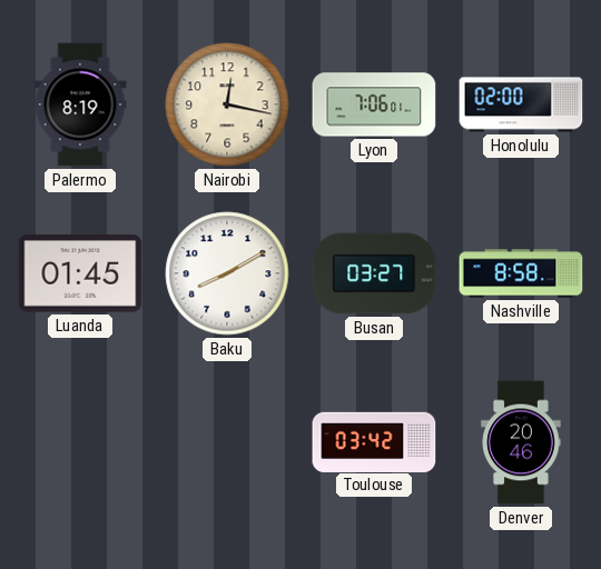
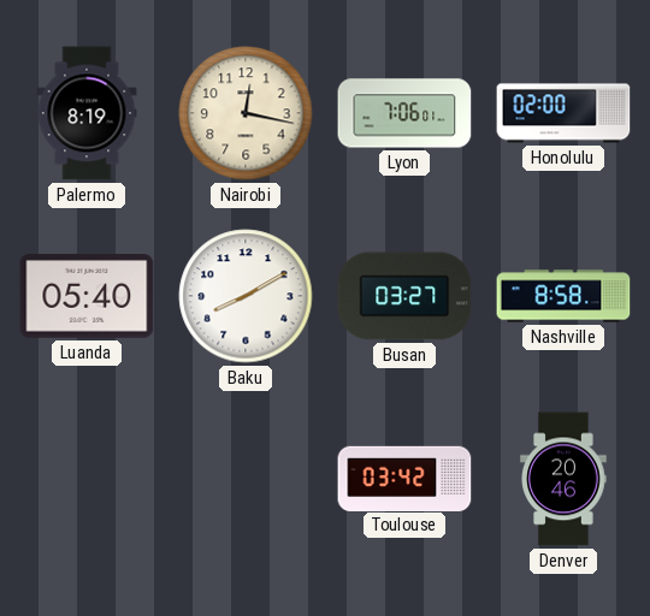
Luanda: 01:45 -> 05:40 (87, 296)
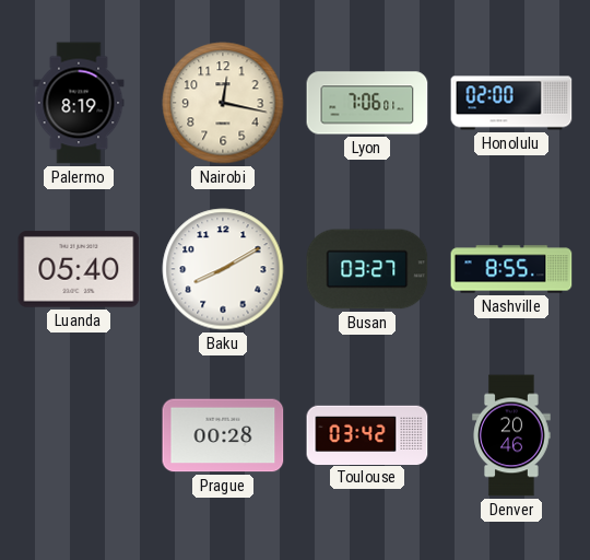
Nashville: 8:58 -> 8:55 (511, 269)
Prague: none -> 00:28 (223, 435)
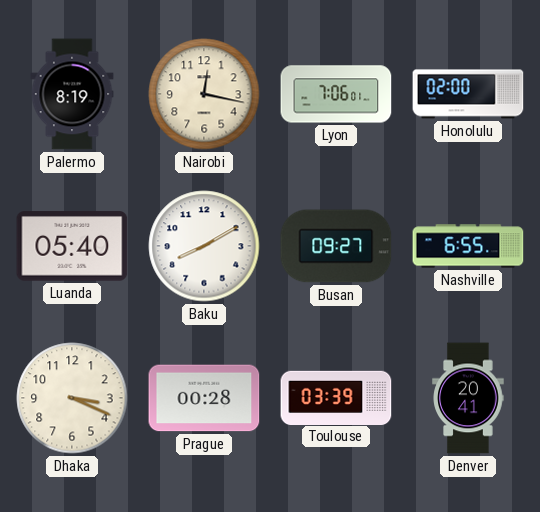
Busan: 03:27 -> 09:27 (336, 246)
Nashville: 8:55 -> 6:55 (468, 246)
Dhaka: none -> 3:19 (72, 398)
Toulouse: 03:42 -> 03:39 (336, 397)
Denver: 20:46 -> 20:41 (468, 398)
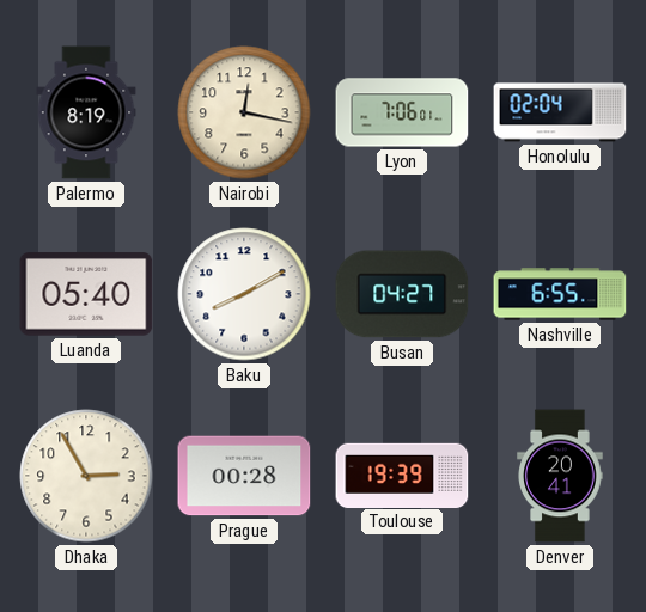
Honolulu: 02:00 -> 02:04 (560, 112)
Busan: 09:27 -> 04:27 (402, 294)
Dhaka: 3:19 -> 2:55 (86, 476)
Toulouse: 03:39 -> 19:39 (402, 475)
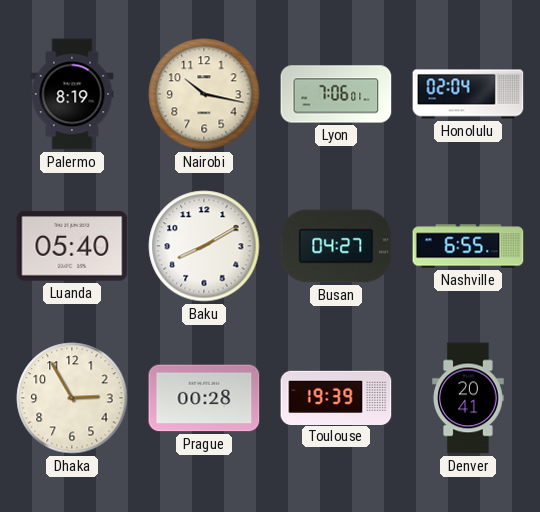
Nairobi: 12:17 -> 10:17 (204, 94)
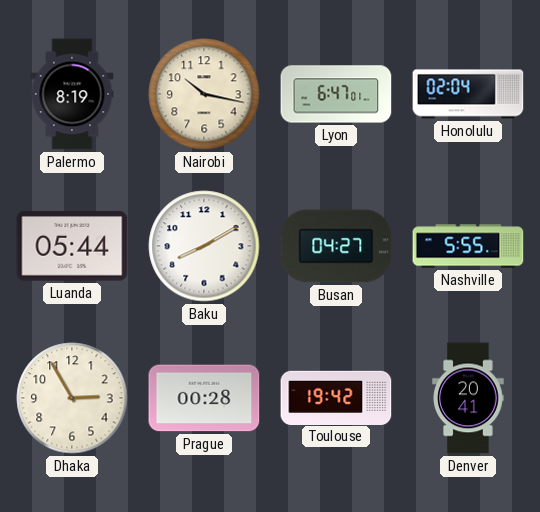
Lyon: 7:06 -> 6:47 (336, 94)
Luanda: 05:40 -> 05:44 (72, 246)
Nashville: 6:55 -> 5:55 (468, 246)
Toulouse: 19:39 -> 19:42 (336, 397)
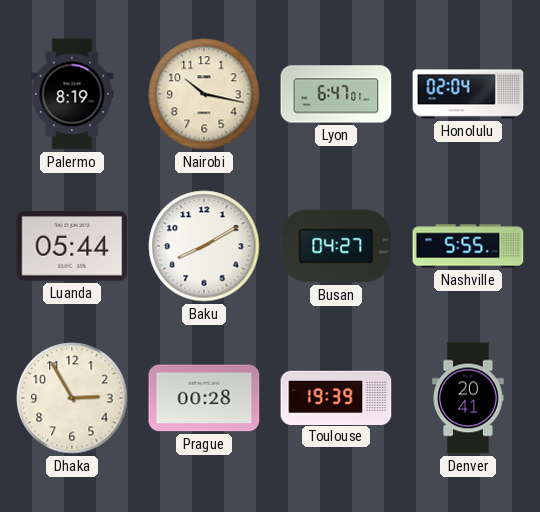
Toulouse: 19:42 -> 19:39 (336, 397)
